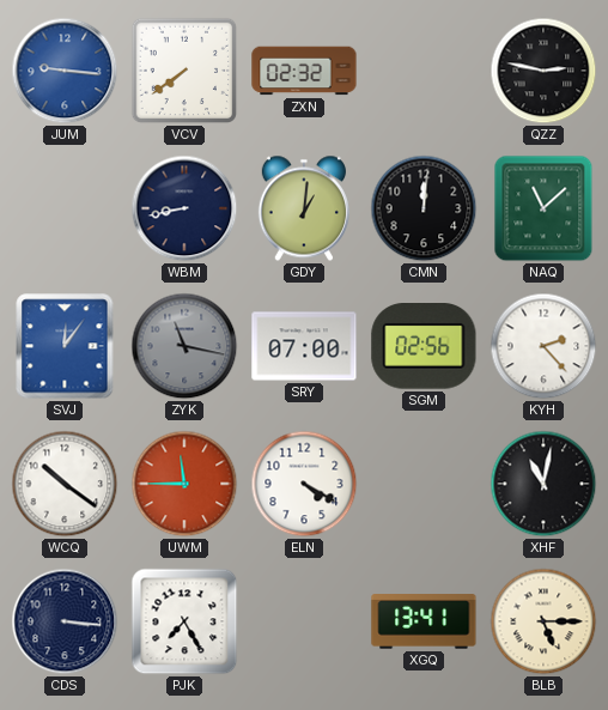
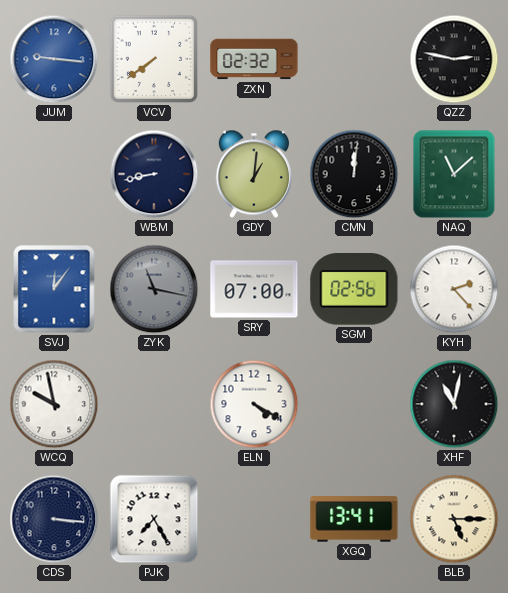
WCQ: 10:21 -> 9:58 (54, 404)
UWM: 11:45 -> none (184, 484)
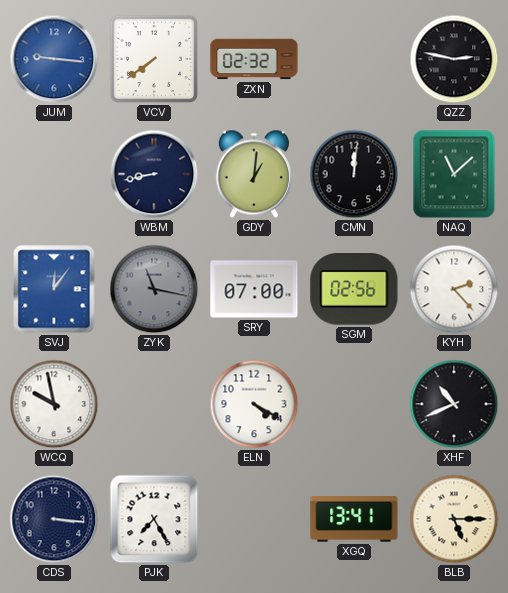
XHF: 11:02 -> 10:41 (454, 404)
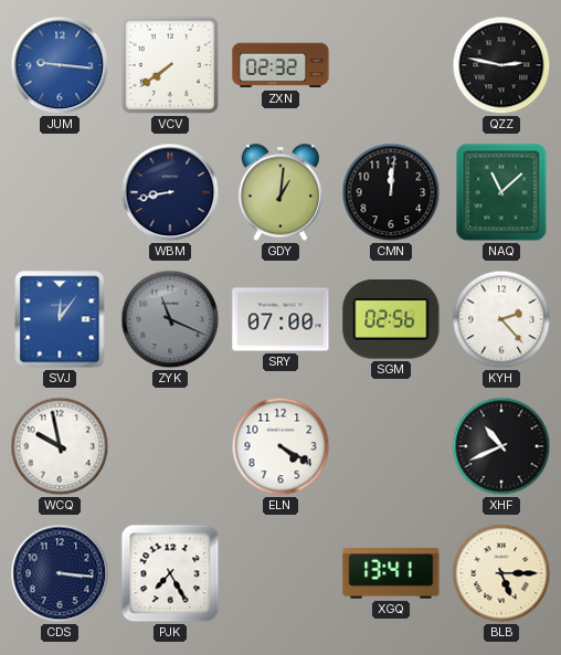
ZYK: 11:17 -> 11:19 (170, 319)
